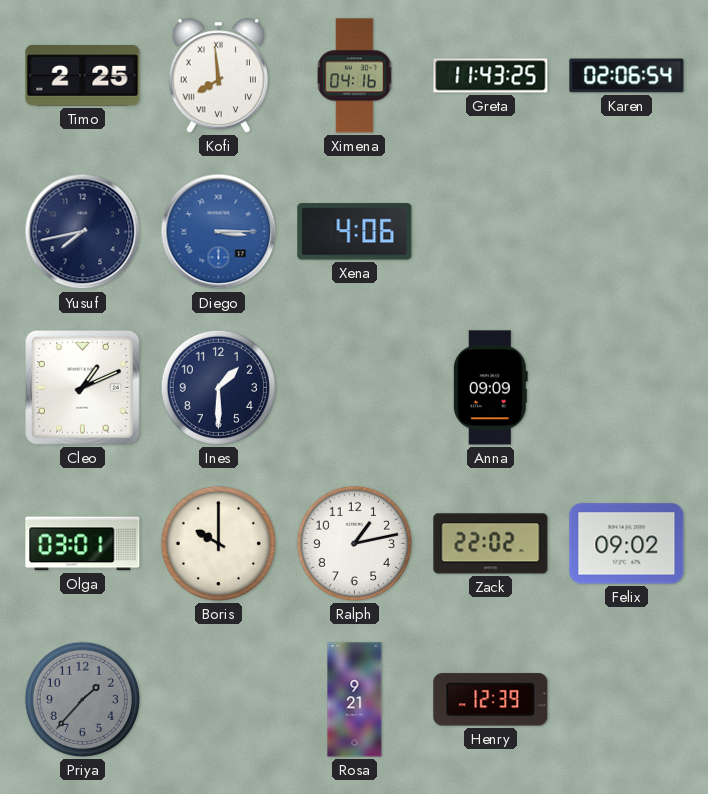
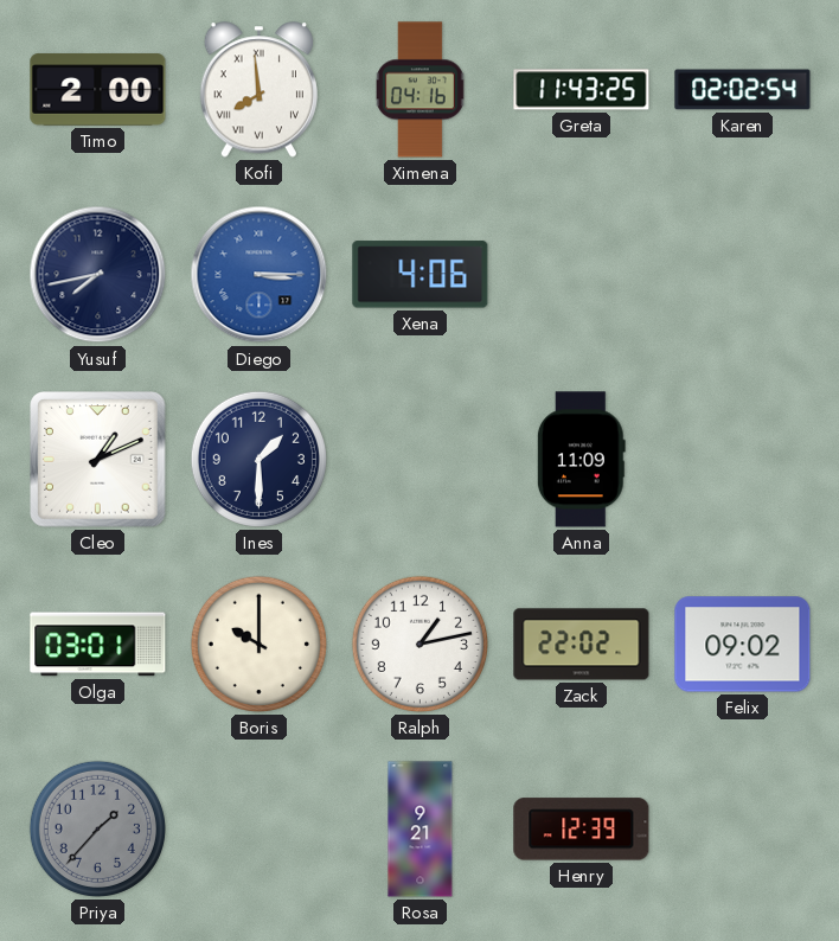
Timo: 2:25 -> 2:00 (98, 90)
Karen: 02:06 -> 02:02 (743, 90)
Anna: 09:09 -> 11:09 (581, 460)
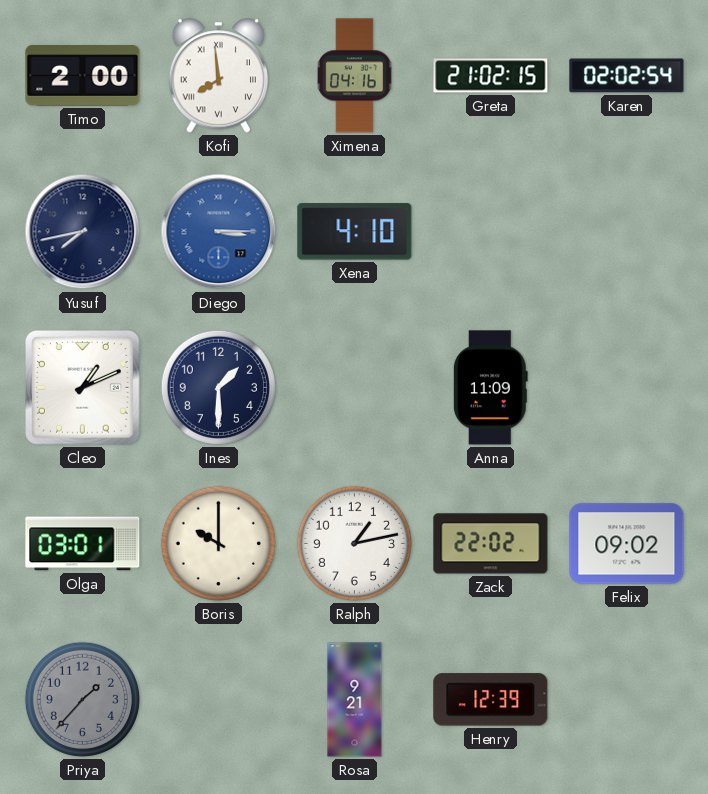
Greta: 11:43 -> 21:02 (491, 76)
Xena: 4:06 -> 4:10 (355, 232)
